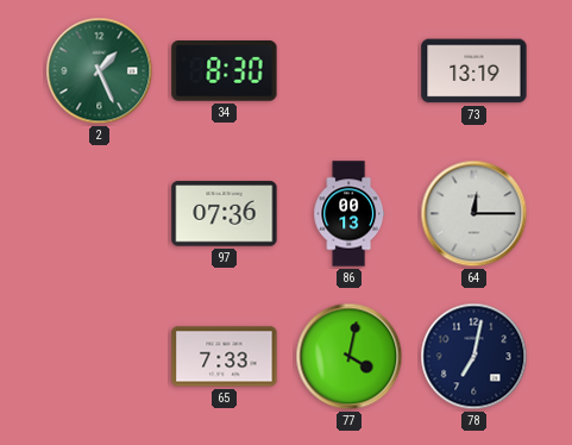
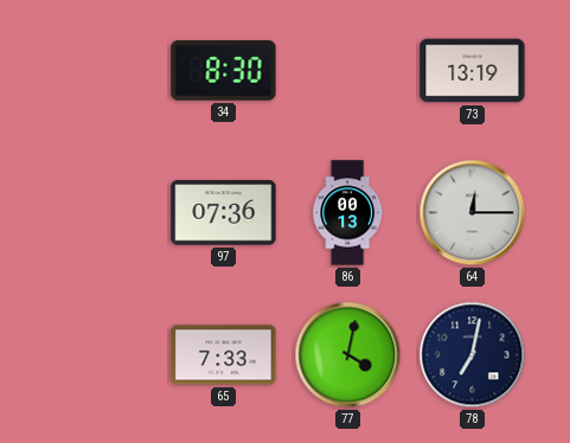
2: 1:26 -> none (100, 71)
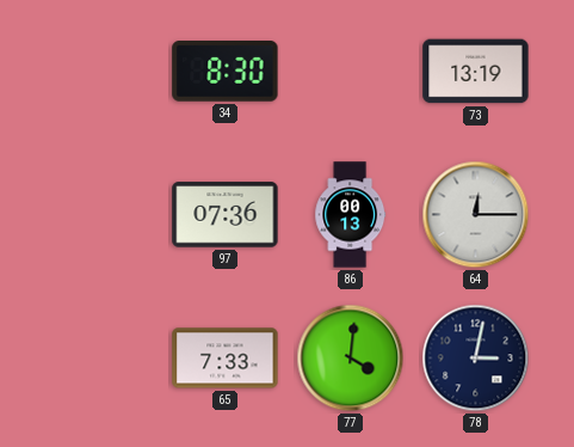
77: 4:02 -> 4:01 (351, 359)
78: 7:02 -> 3:02 (476, 359)
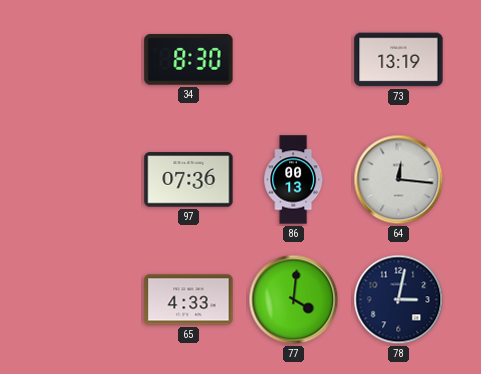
64: 12:15 -> 12:16 (399, 180)
65: 7:33 -> 4:33 (189, 300)
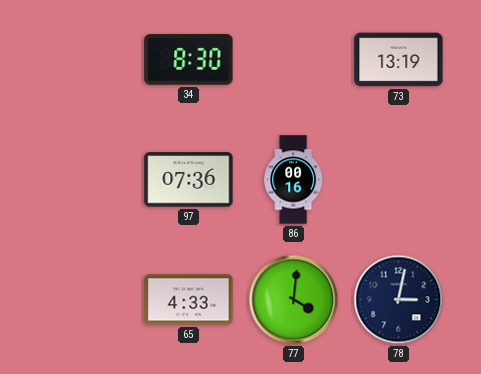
86: 00:13 -> 00:16 (294, 180)
64: 12:16 -> none (399, 180)
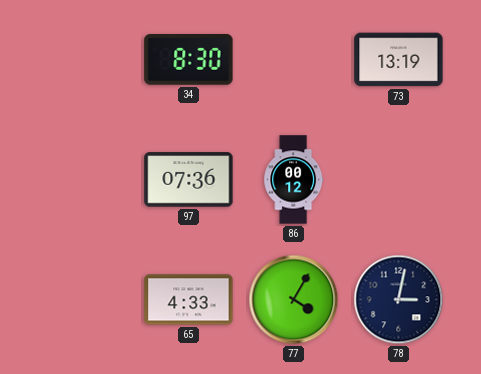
86: 00:16 -> 00:12 (294, 180)
77: 4:01 -> 4:05 (294, 300)
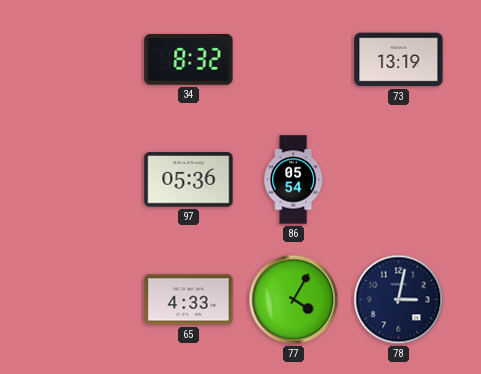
34: 8:30 -> 8:32 (189, 60)
97: 07:36 -> 05:36 (189, 180)
86: 00:12 -> 05:54 (294, 180)
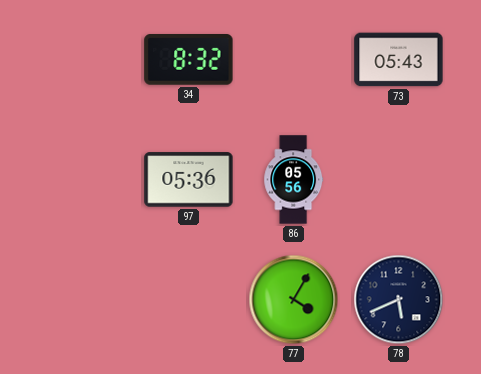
73: 13:19 -> 05:43 (399, 60)
86: 05:54 -> 05:56 (294, 180)
65: 4:33 -> none (189, 300)
78: 3:02 -> 5:41 (399, 300)
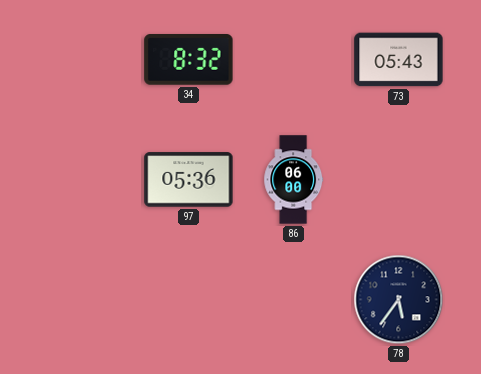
86: 05:56 -> 06:00 (294, 180)
77: 4:05 -> none (294, 300)
78: 5:41 -> 5:36 (399, 300)
